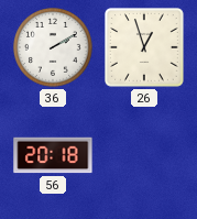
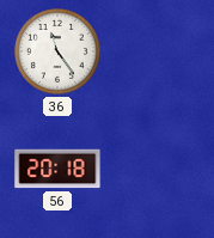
36: 2:10 -> 11:24 (59, 53)
26: 12:57 -> none (144, 47)
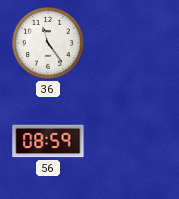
56: 20:18 -> 08:59 (48, 141)
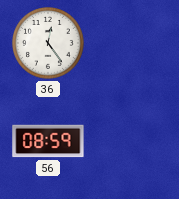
36: 11:24 -> 12:24 (49, 44)
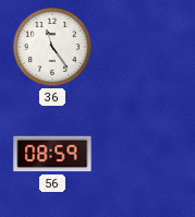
36: 12:24 -> 11:24 (53, 48)
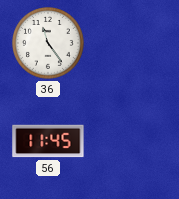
56: 08:59 -> 11:45 (48, 141)
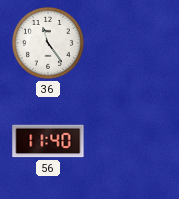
56: 11:45 -> 11:40 (48, 141)
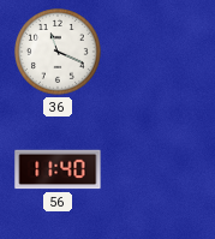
36: 11:24 -> 11:19 (59, 53)
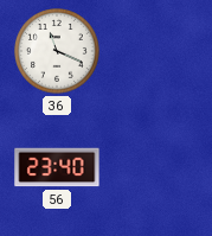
56: 11:40 -> 23:40 (57, 167)
